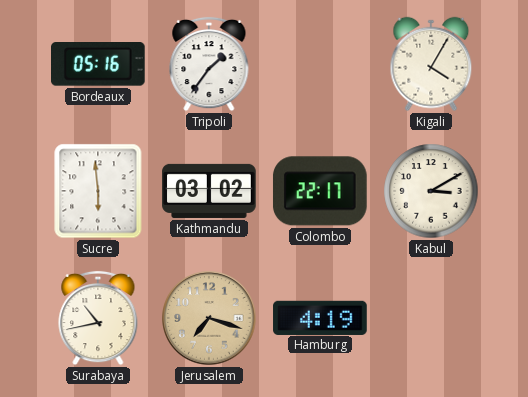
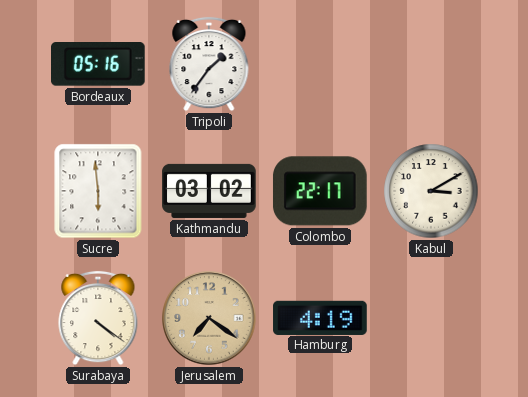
Kigali: 4:05 -> none (431, 64)
Surabaya: 10:43 -> 4:21 (98, 318)
Jerusalem: 7:18 -> 7:21 (209, 318)
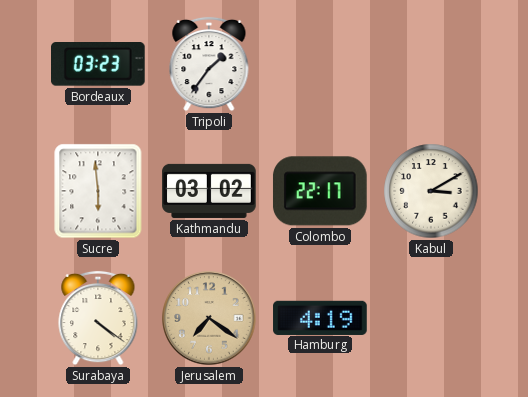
Bordeaux: 05:16 -> 03:23 (99, 64)
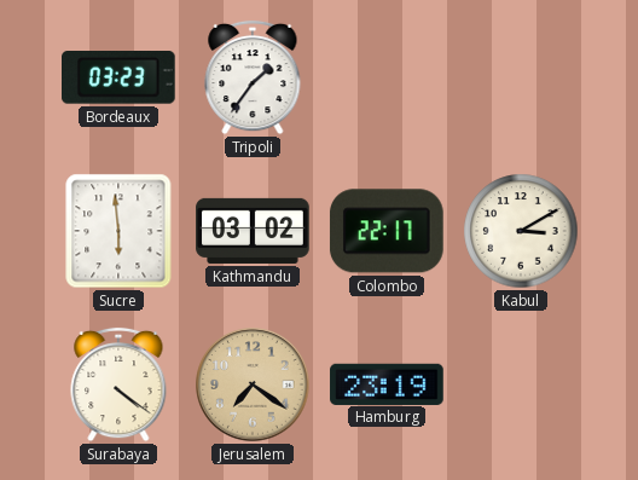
Hamburg: 4:19 -> 23:19 (387, 383)
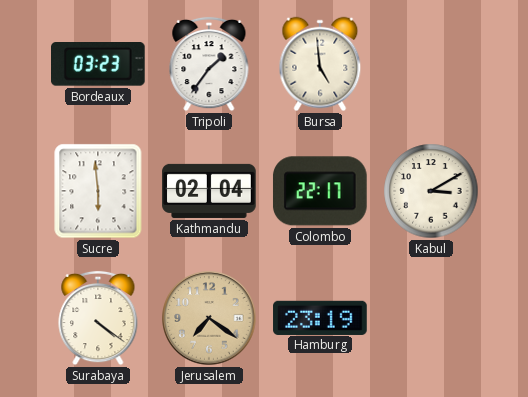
Bursa: none -> 4:59 (320, 64)
Kathmandu: 03:02 -> 02:04 (209, 191)
